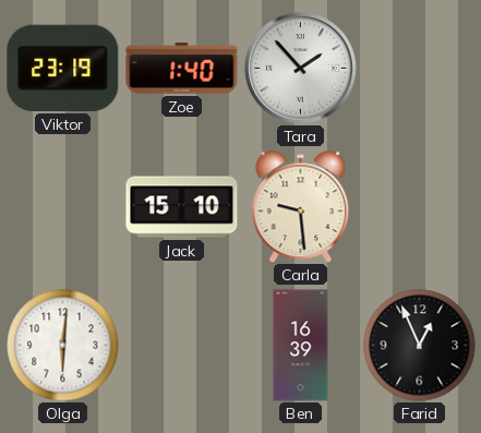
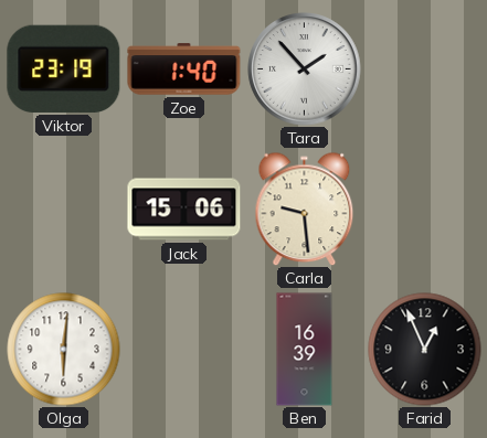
Jack: 15:10 -> 15:06 (184, 210)
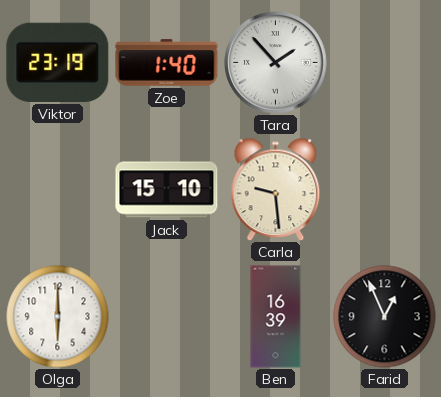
Jack: 15:06 -> 15:10 (167, 190)
Olga: 6:01 -> 6:00 (58, 317)
